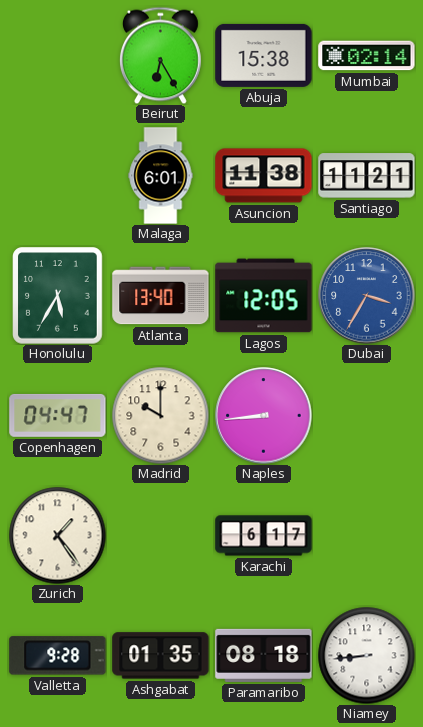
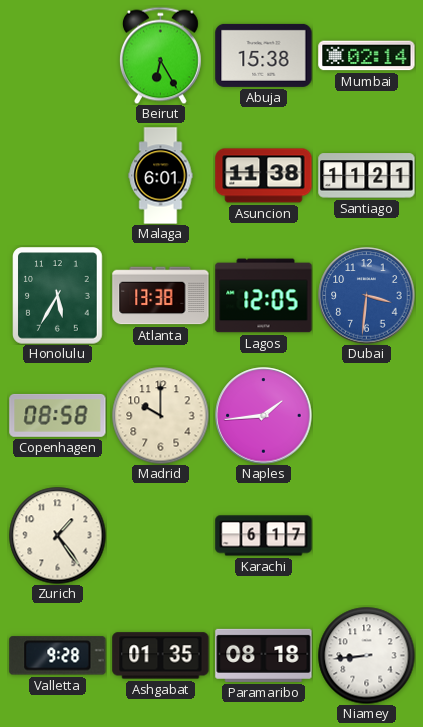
Atlanta: 13:40 -> 13:38 (161, 296)
Dubai: 3:35 -> 3:31 (367, 296)
Copenhagen: 04:47 -> 08:58 (58, 415)
Naples: 8:44 -> 1:44 (264, 416)
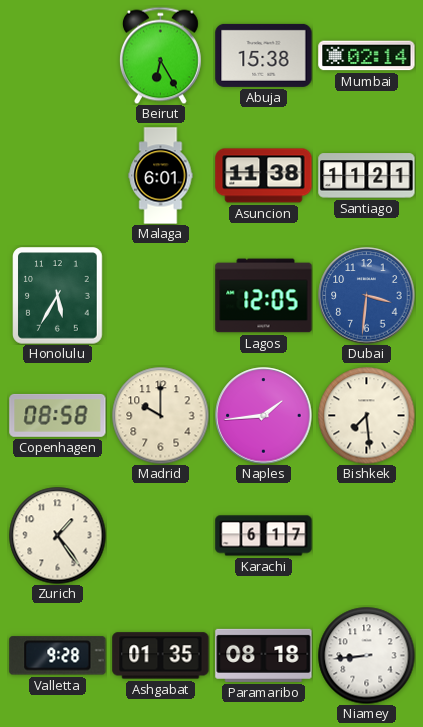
Atlanta: 13:38 -> none (161, 296)
Bishkek: none -> 7:29 (366, 415)
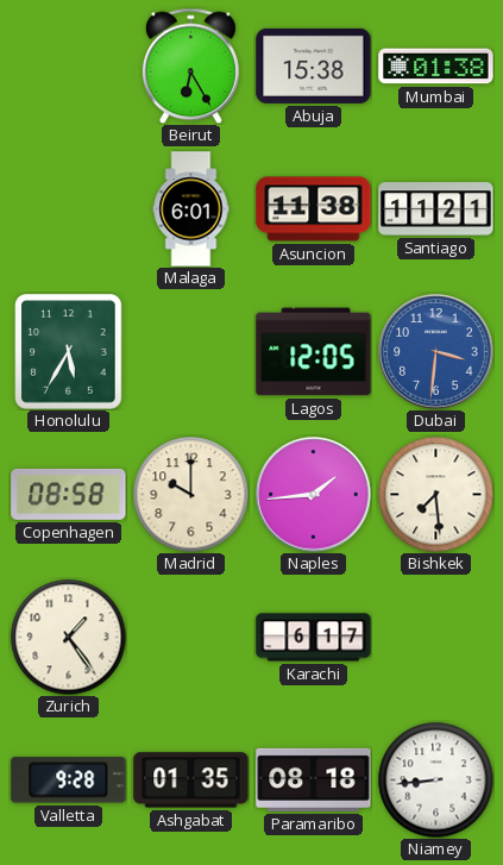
Mumbai: 02:14 -> 01:38 (436, 67)
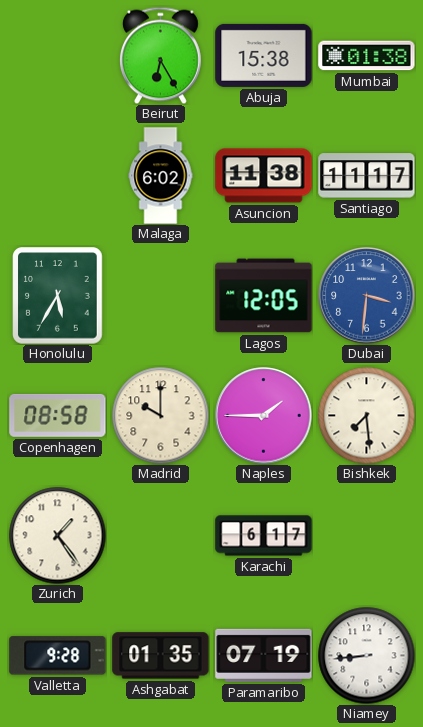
Malaga: 6:01 -> 6:02 (161, 176)
Santiago: 11:21 -> 11:17 (367, 176)
Naples: 1:44 -> 1:45 (264, 416)
Paramaribo: 08:18 -> 07:19 (264, 655)
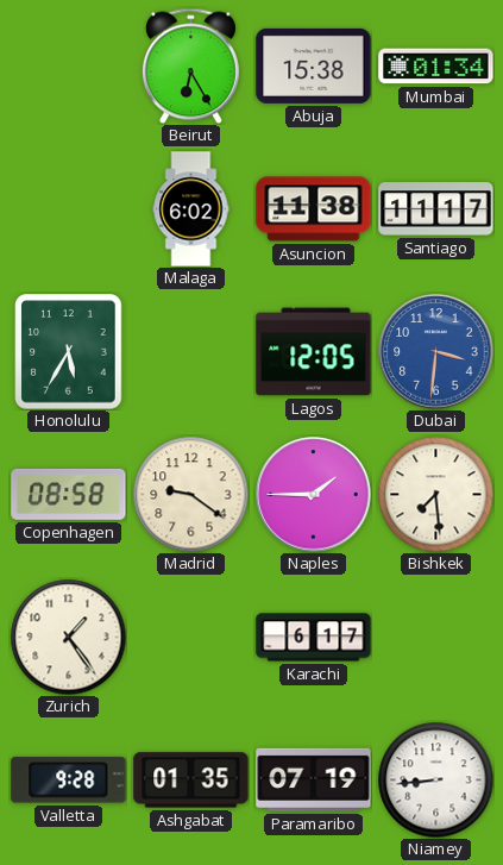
Mumbai: 01:38 -> 01:34 (436, 67)
Madrid: 10:00 -> 9:21 (190, 494)
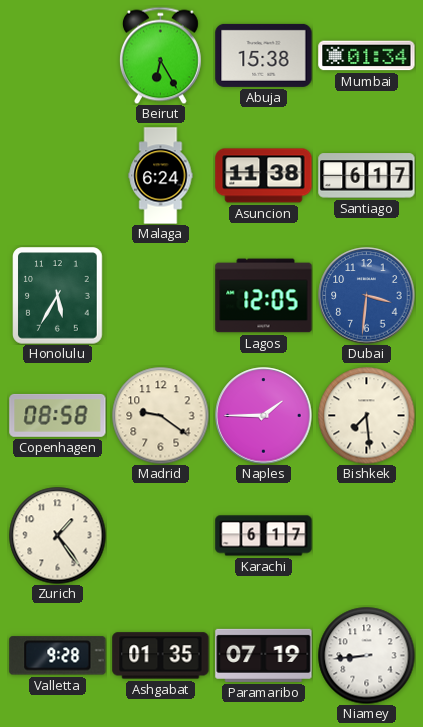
Malaga: 6:02 -> 6:24 (161, 176)
Santiago: 11:17 -> 6:17 (367, 176)
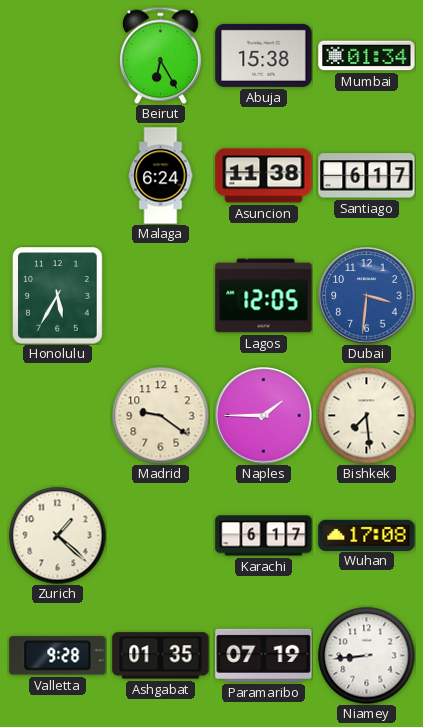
Copenhagen: 08:58 -> none (58, 415)
Zurich: 1:24 -> 1:22 (57, 535)
Wuhan: none -> 17:08 (367, 535)
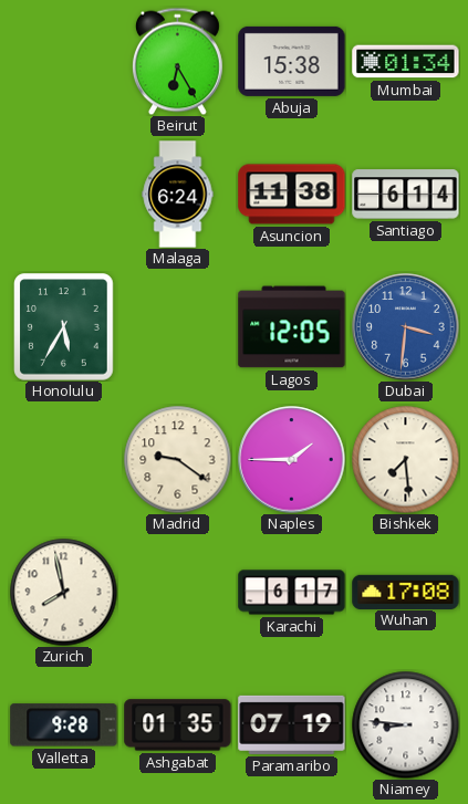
Santiago: 6:17 -> 6:14 (406, 195)
Zurich: 1:22 -> 7:58 (63, 592)
Niamey: 8:44 -> 8:46 (405, 724)
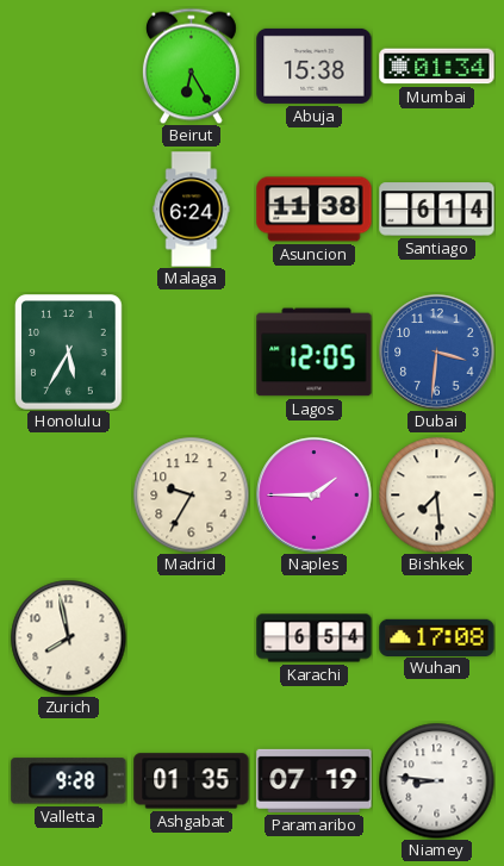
Madrid: 9:21 -> 9:35 (191, 494)
Karachi: 6:17 -> 6:54 (315, 638)
